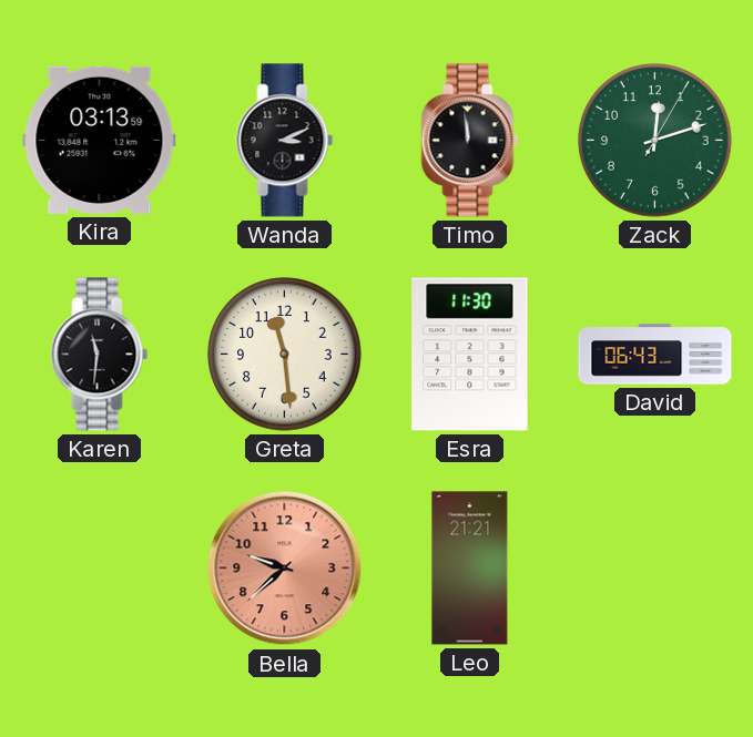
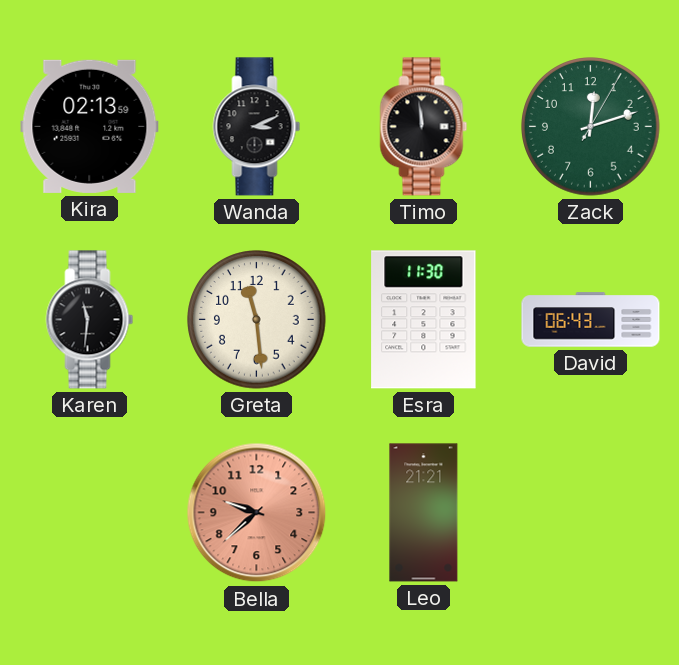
Kira: 03:13 -> 02:13 (90, 126)
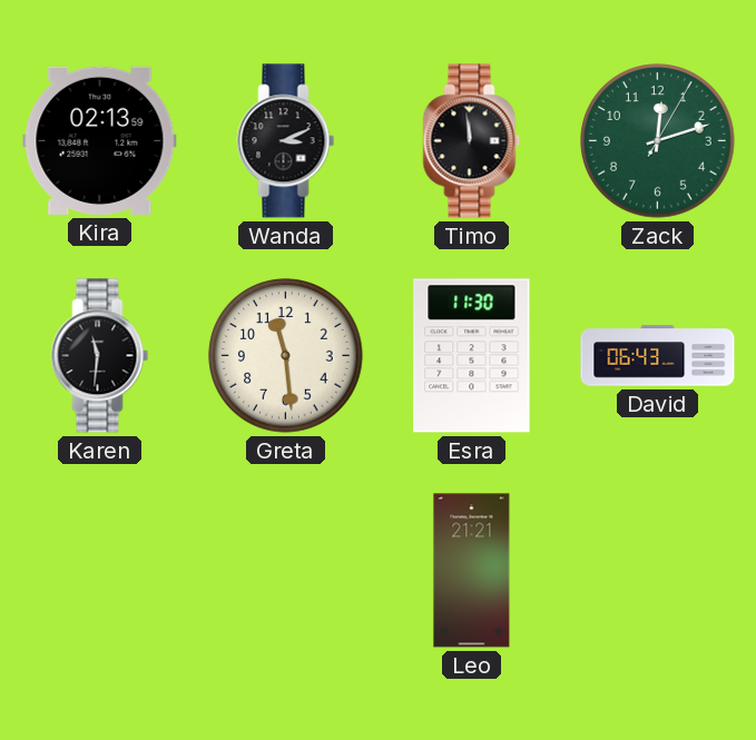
Bella: 9:38 -> none (257, 513)
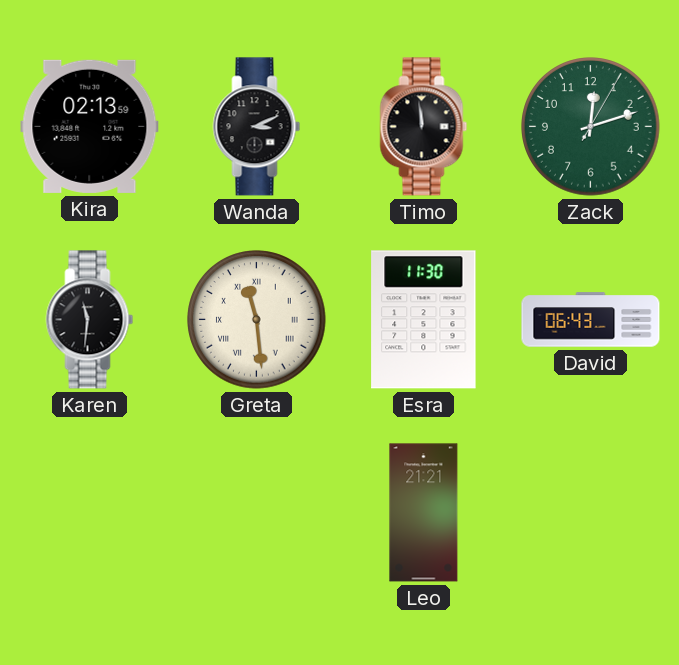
Greta numerals: Arabic -> Roman (257, 320)
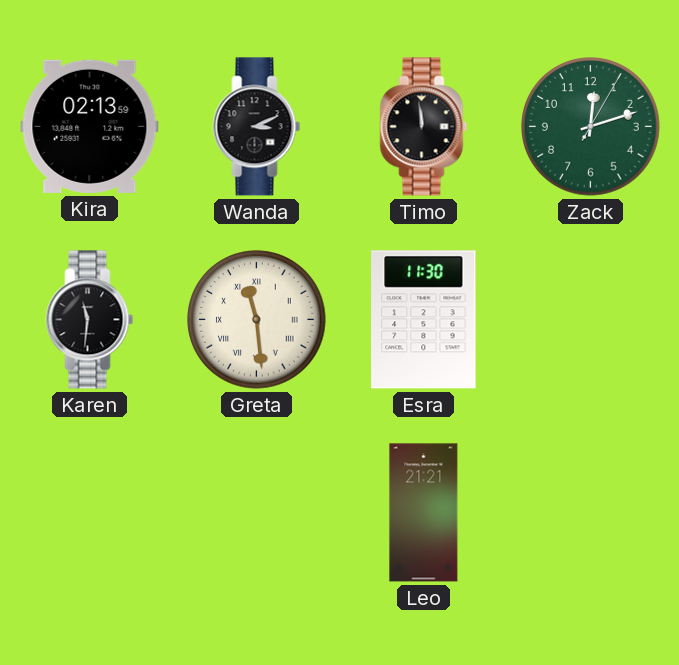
David: 06:43 -> none (591, 320)
